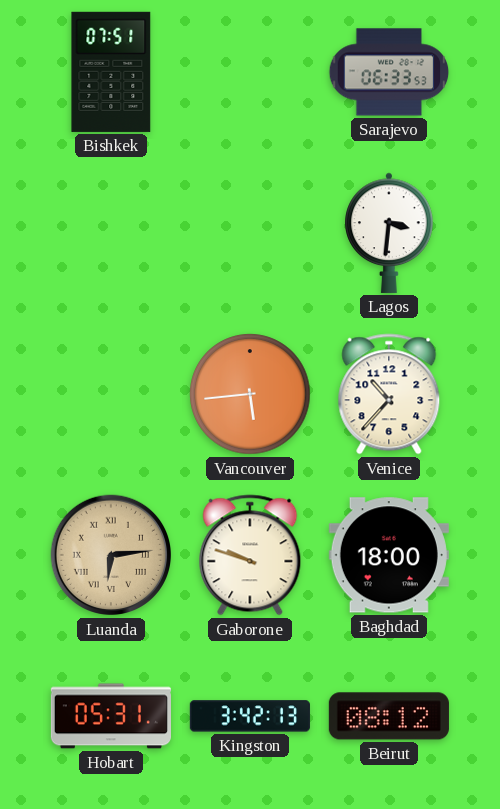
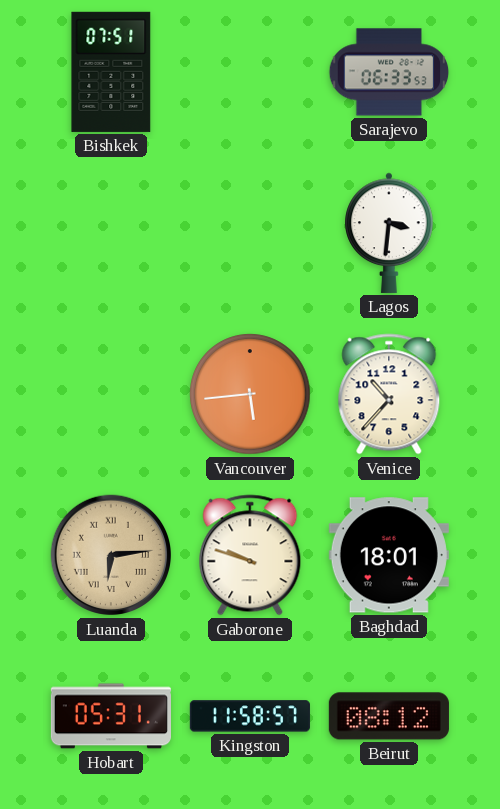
Baghdad: 18:00 -> 18:01 (389, 555)
Kingston: 3:42 -> 11:58 (250, 716)
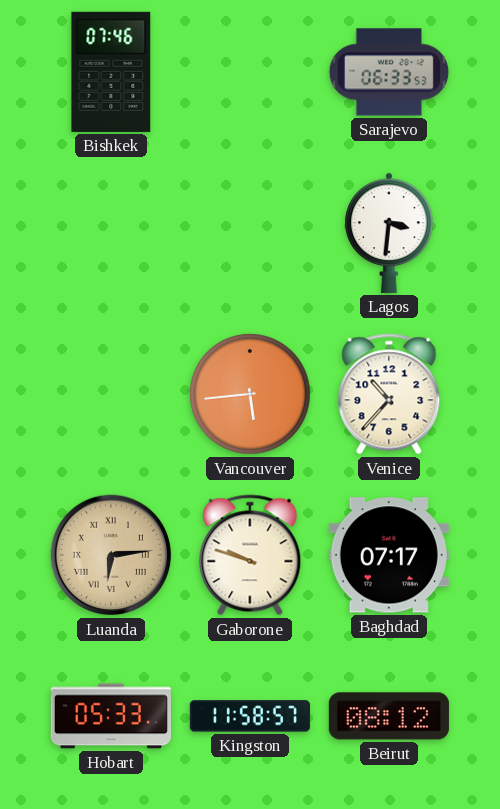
Bishkek: 07:51 -> 07:46 (111, 72)
Baghdad: 18:01 -> 07:17 (389, 555)
Hobart: 05:31 -> 05:33 (111, 716)
